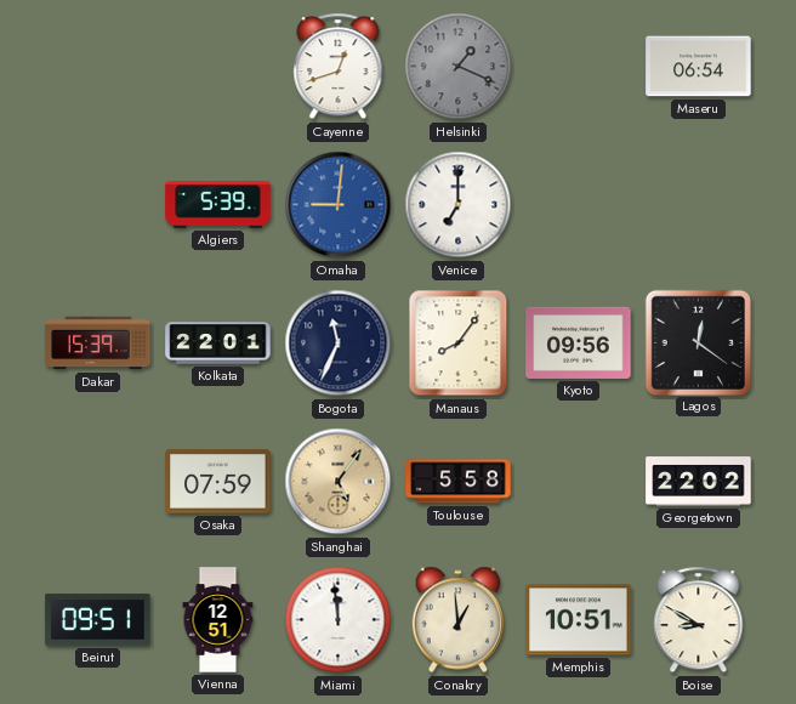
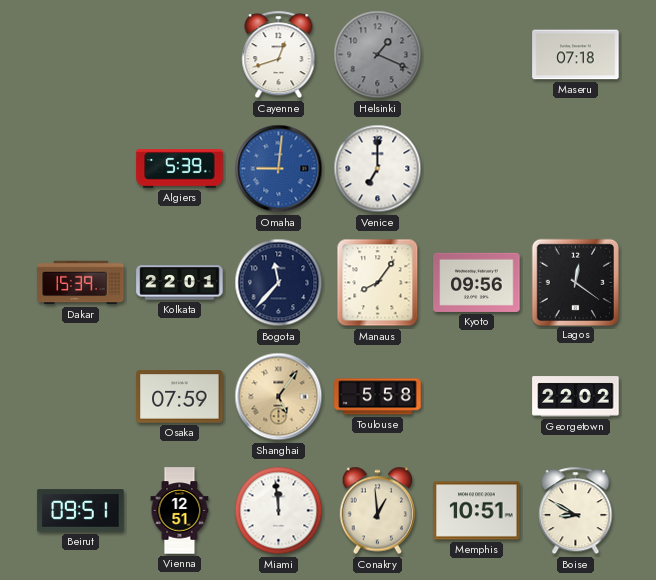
Maseru: 06:54 -> 07:18 (576, 55)
Bogota: 11:34 -> 11:37 (279, 283)
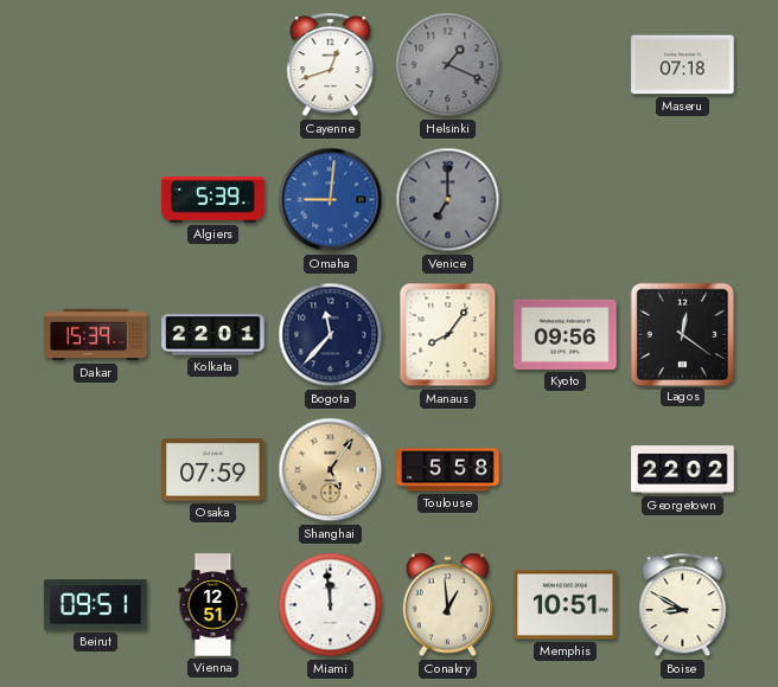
Venice dial: white -> grey (448, 200)
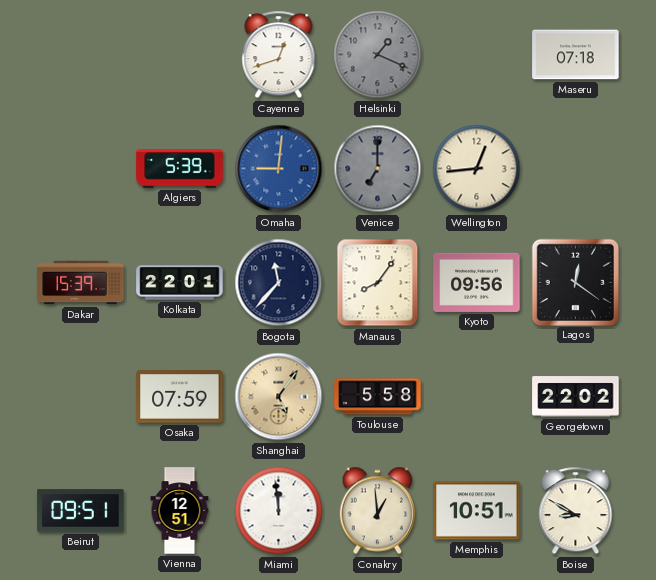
Wellington: none -> 12:44 (477, 169)
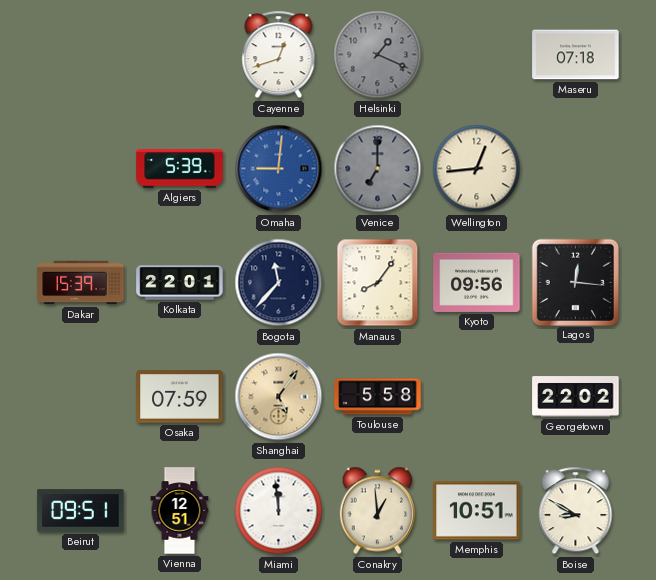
Lagos: 12:21 -> 12:16 (575, 282)
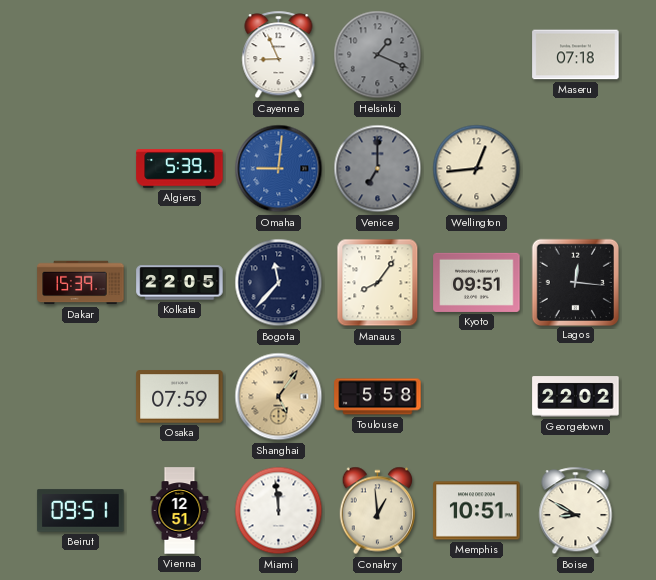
Cayenne: 12:42 -> 8:56 (279, 55)
Kolkata: 22:01 -> 22:05 (180, 283)
Kyoto: 09:56 -> 09:51 (477, 282)
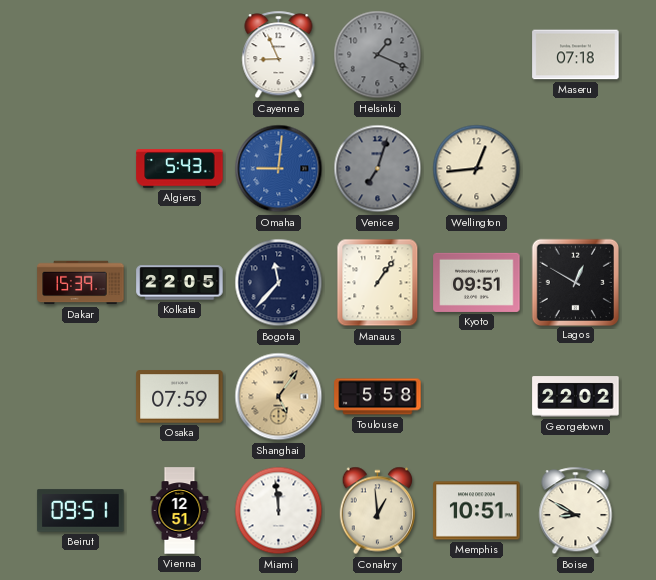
Algiers: 5:39 -> 5:43 (180, 169)
Venice: 7:00 -> 7:03 (378, 169)
Manaus: 8:06 -> 1:06 (378, 283)
Lagos: 12:16 -> 12:50 (575, 282)
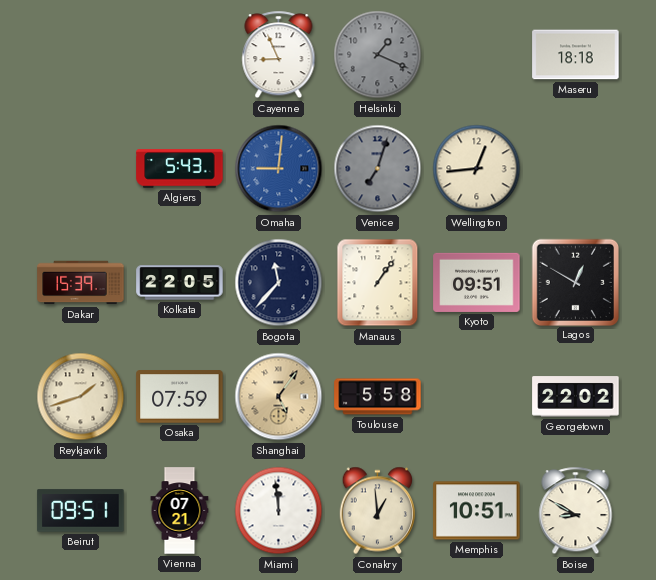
Maseru: 07:18 -> 18:18 (576, 55)
Reykjavik: none -> 1:42 (81, 397)
Vienna: 12:51 -> 07:21 (180, 511)
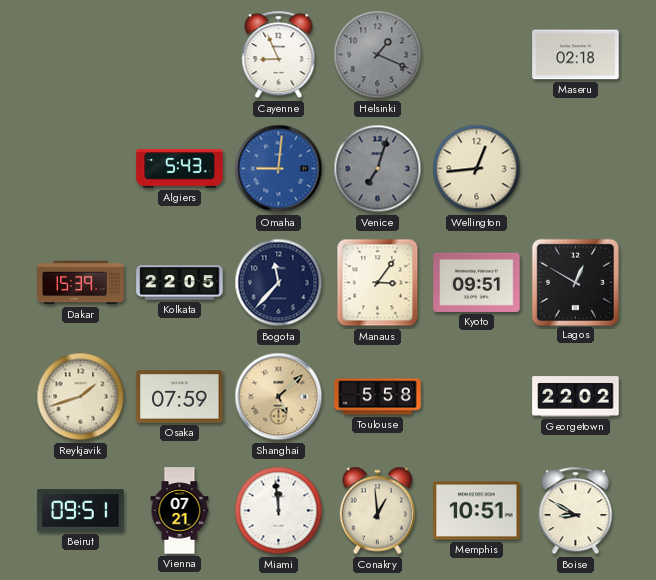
Maseru: 18:18 -> 02:18 (576, 55)
Manaus: 1:06 -> 3:06 (378, 283)
Shanghai: 5:06 -> 5:08 (279, 397)
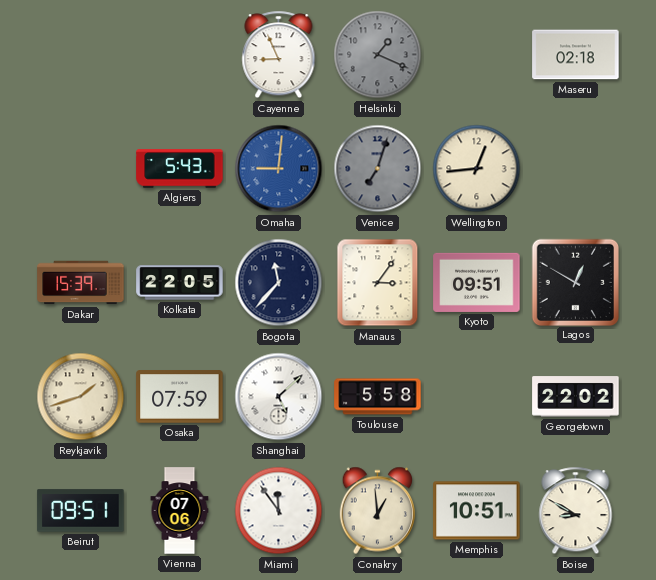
Shanghai dial: champagne -> white (279, 397)
Vienna: 07:21 -> 07:06 (180, 511)
Miami: 11:59 -> 11:54 (279, 511)
